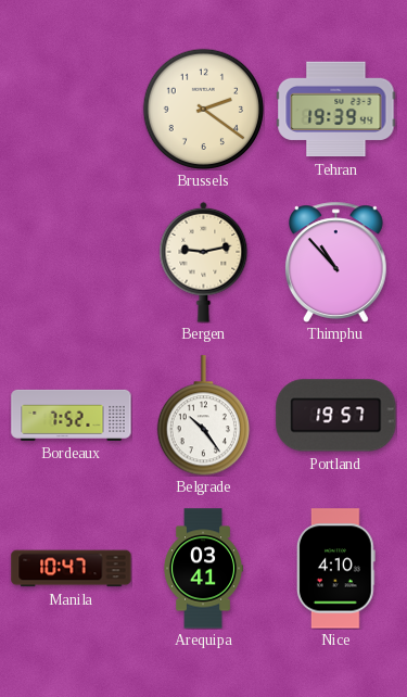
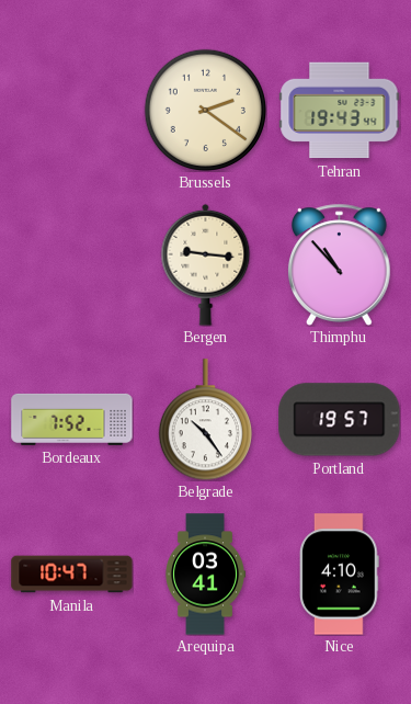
Tehran: 19:39 -> 19:43 (340, 111)
Bergen: 9:13 -> 9:16 (206, 264)
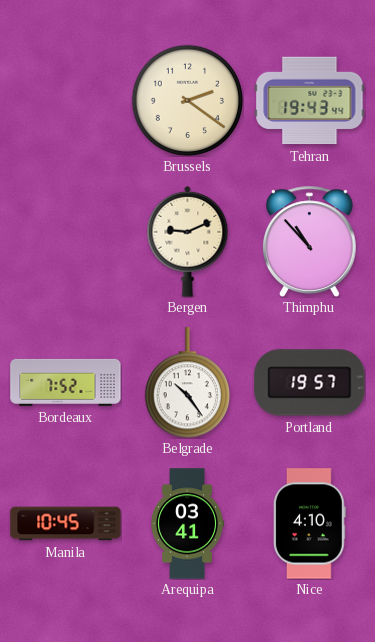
Bergen: 9:16 -> 9:11 (188, 241)
Manila: 10:47 -> 10:45 (66, 524)
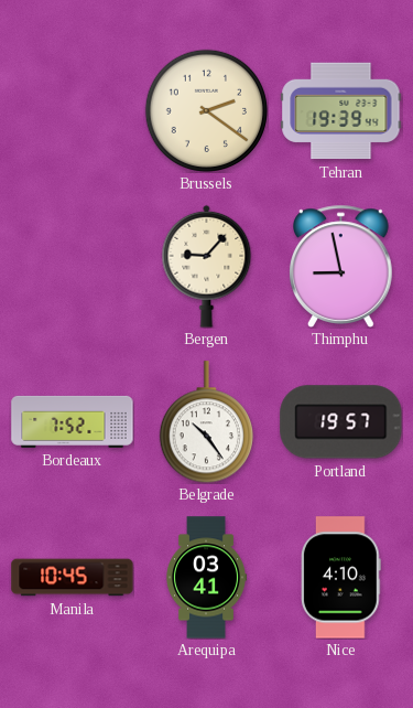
Tehran: 19:43 -> 19:39 (341, 111)
Bergen: 9:11 -> 9:07 (207, 266)
Thimphu: 10:53 -> 8:58 (341, 266)
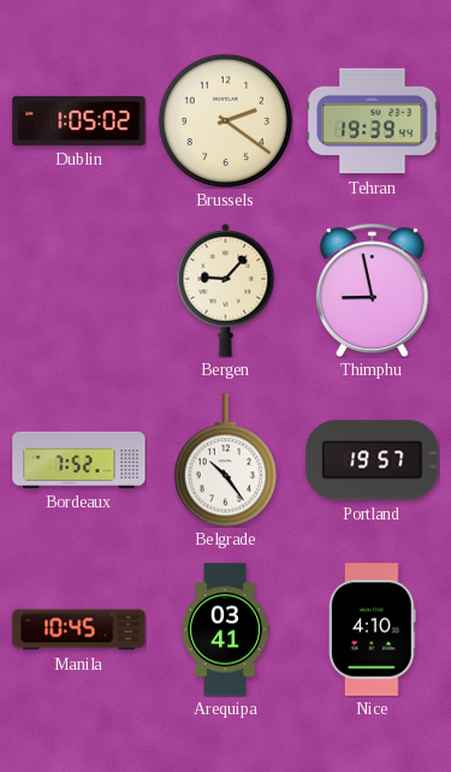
Dublin: none -> 1:05 (79, 120)
